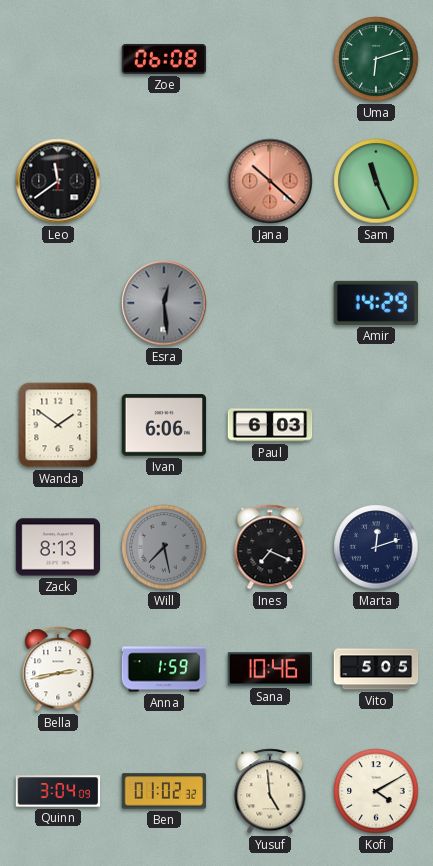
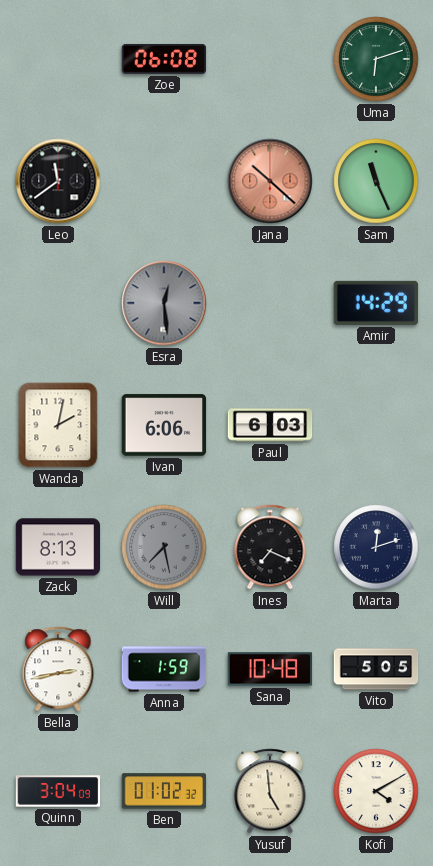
Wanda: 1:51 -> 2:02 (58, 425)
Sana: 10:46 -> 10:48 (270, 669)
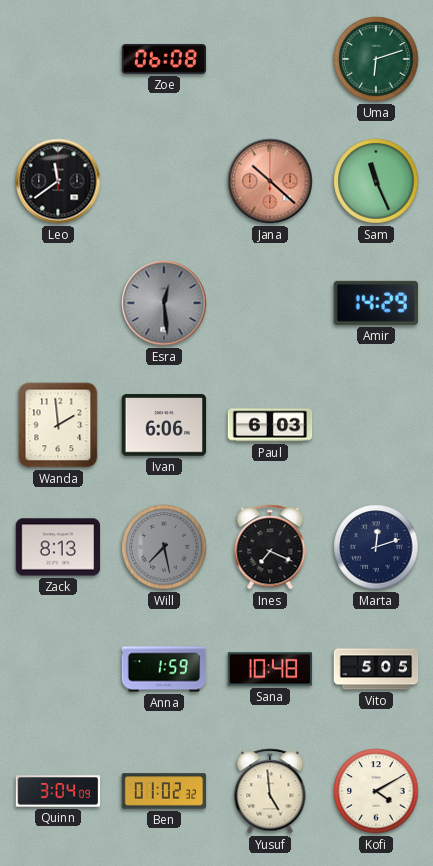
Wanda: 2:02 -> 1:59 (58, 425)
Bella: 2:43 -> none (58, 669)
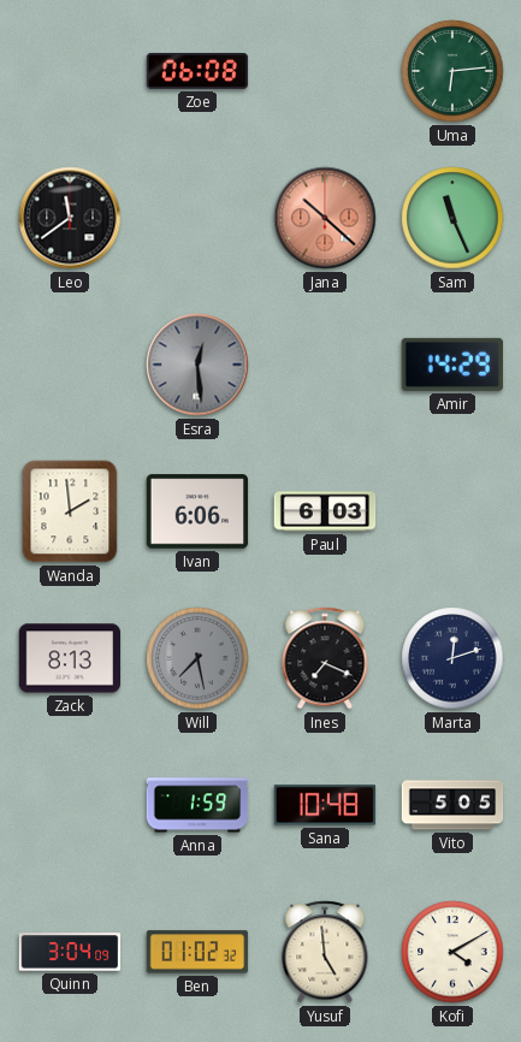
Uma: 6:12 -> 6:14 (452, 71)
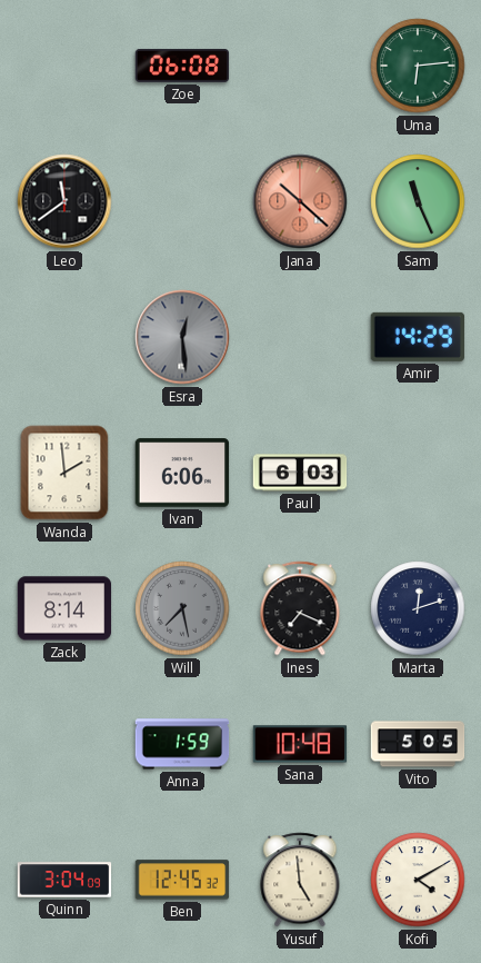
Zack: 8:13 -> 8:14 (64, 608)
Ben: 01:02 -> 12:45 (182, 880)
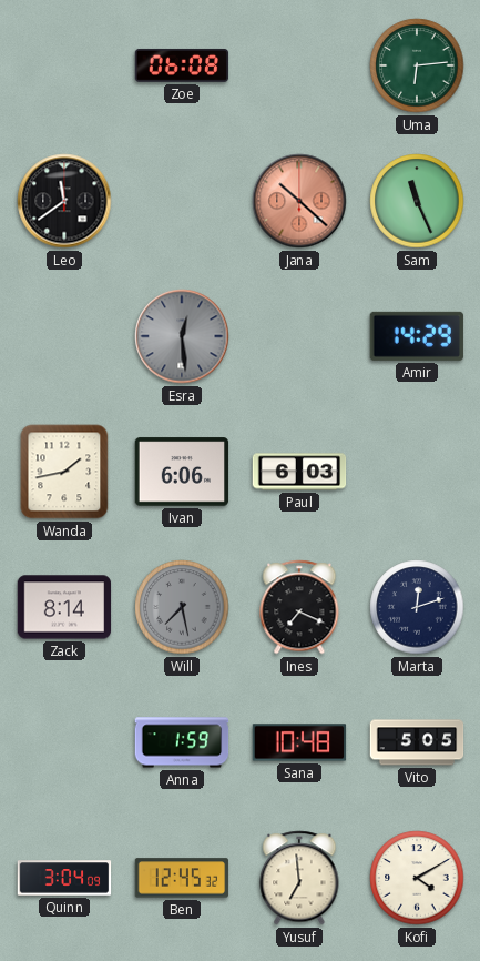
Wanda: 1:59 -> 1:43 (64, 472)
Yusuf: 4:59 -> 6:59 (299, 878)
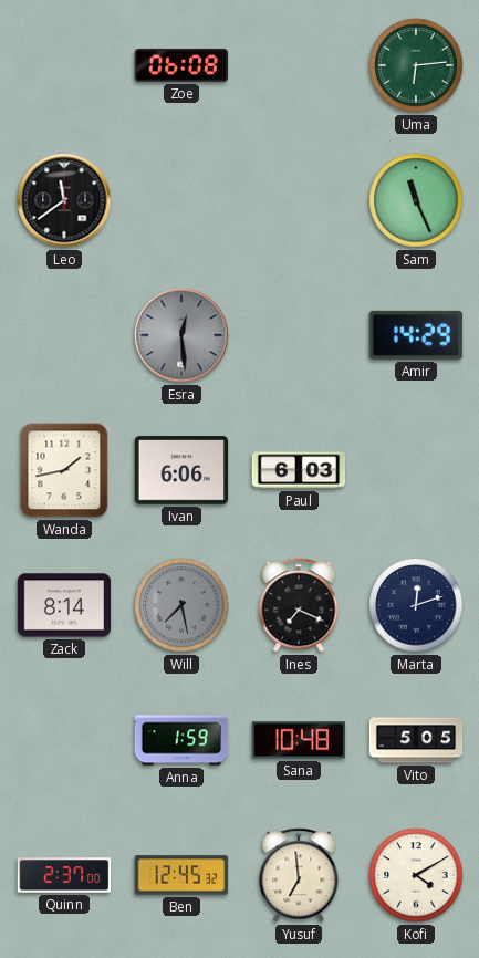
Jana: 10:22 -> none (299, 201)
Quinn: 3:04 -> 2:37 (64, 875)
